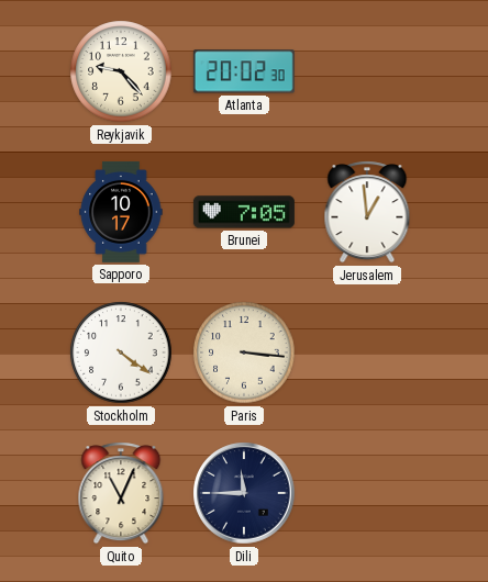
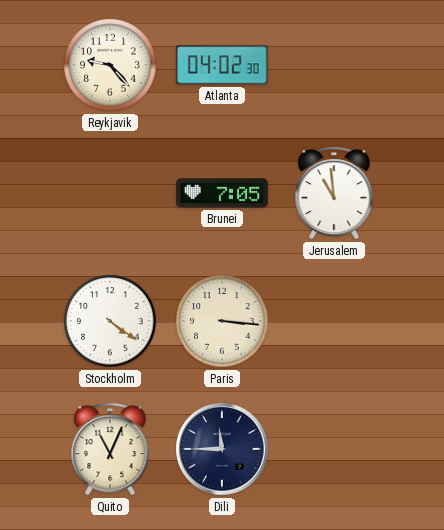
Atlanta: 20:02 -> 04:02 (222, 65)
Sapporo: 10:17 -> none (121, 212)
Jerusalem: 12:59 -> 10:59 (334, 193)
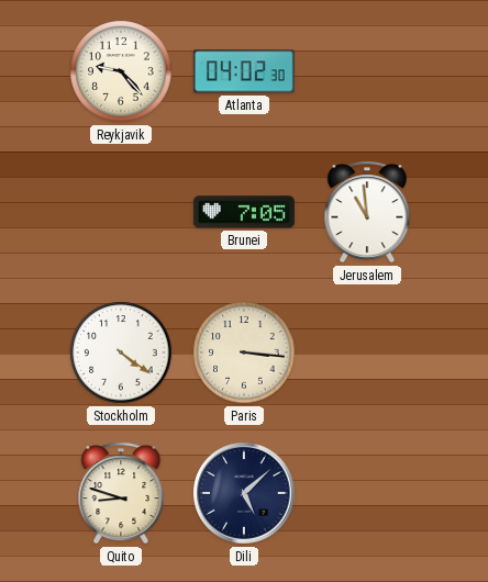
Quito: 11:04 -> 8:48 (121, 493)
Dili: 11:45 -> 5:08 (244, 493)
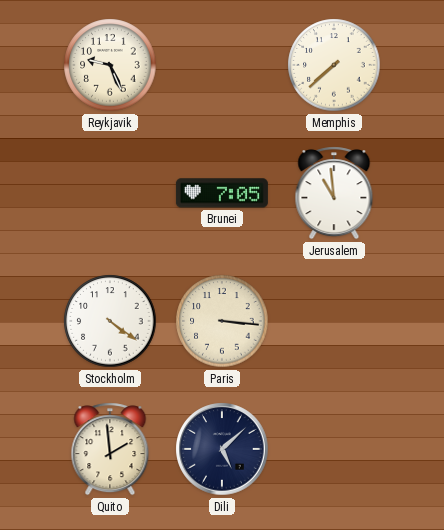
Reykjavik: 9:23 -> 9:26 (110, 65)
Atlanta: 04:02 -> none (244, 71)
Memphis: none -> 7:38 (334, 65)
Quito: 8:48 -> 1:59 (110, 449)
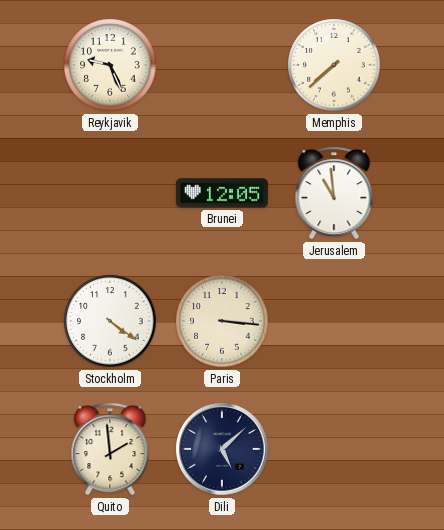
Brunei: 7:05 -> 12:05 (222, 193)
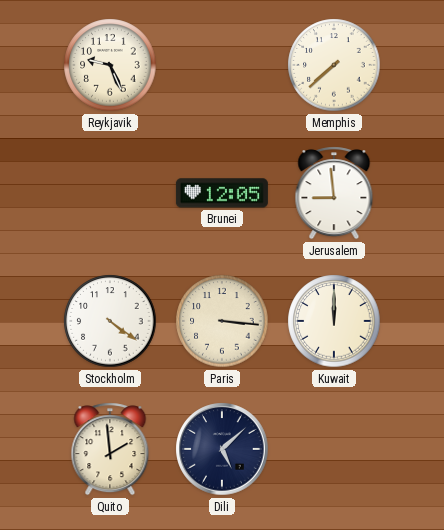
Jerusalem: 10:59 -> 8:59 (334, 193)
Kuwait: none -> 12:00 (334, 321)
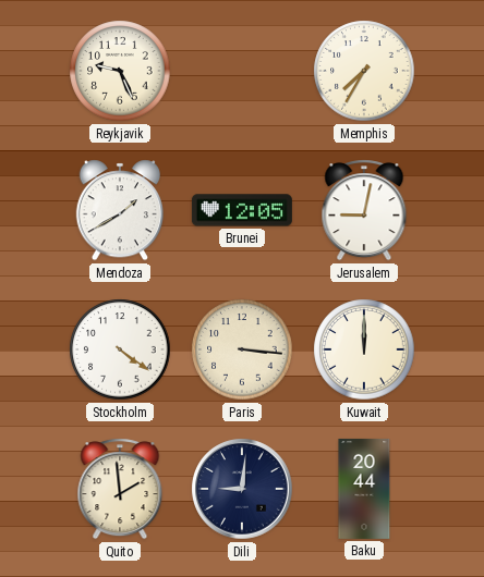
Memphis: 7:38 -> 7:35 (364, 71)
Mendoza: none -> 1:40 (119, 210)
Jerusalem: 8:59 -> 9:02 (364, 210)
Dili: 5:08 -> 9:01 (242, 489)
Baku: none -> 20:44 (364, 489)
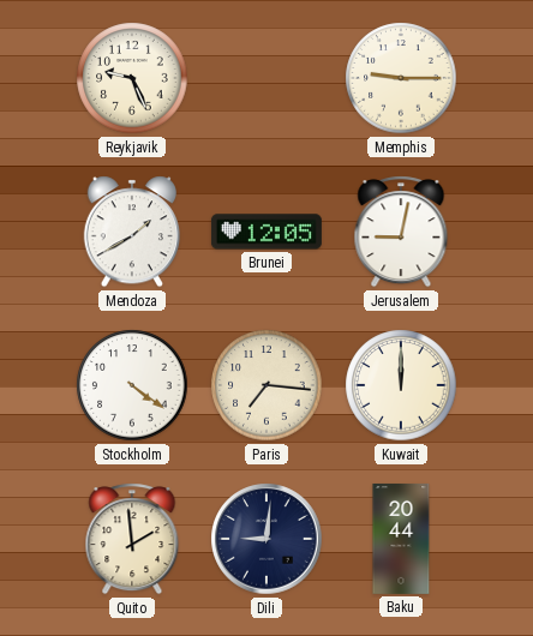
Memphis: 7:35 -> 9:15 (401, 78)
Paris: 3:16 -> 7:16 (266, 385)
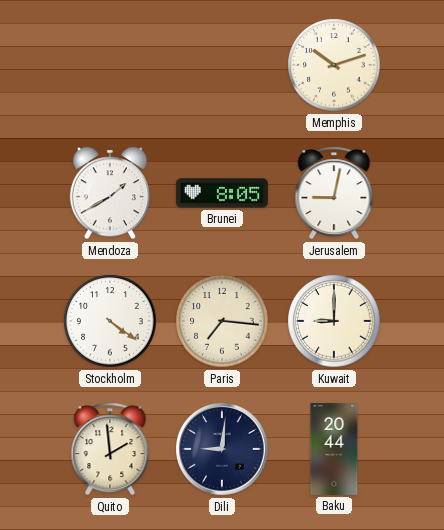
Reykjavik: 9:26 -> none (132, 78)
Memphis: 9:15 -> 10:12 (334, 65)
Brunei: 12:05 -> 8:05 (222, 193)
Kuwait: 12:00 -> 9:00 (334, 321)
